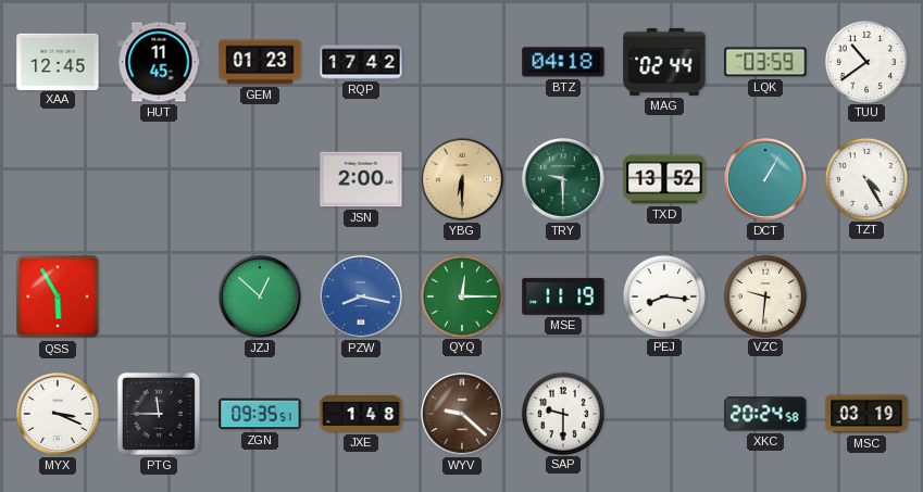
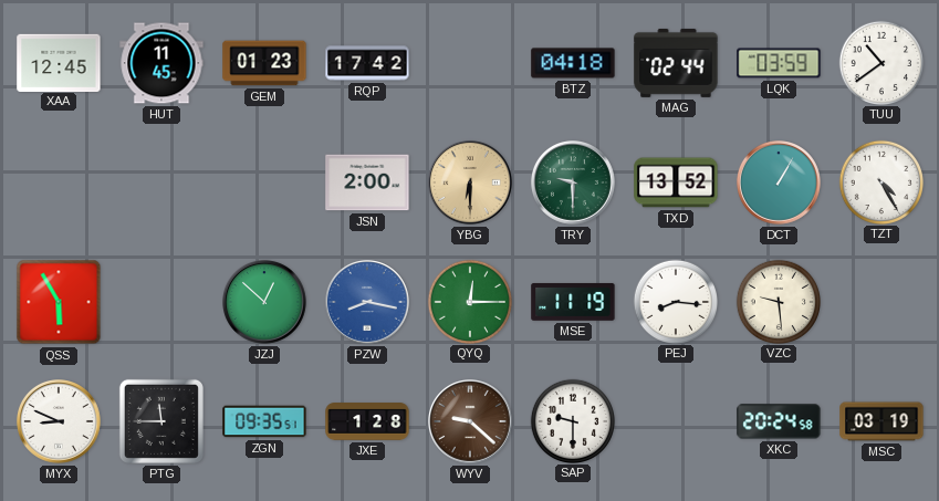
VZC: 9:31 -> 9:29 (778, 301)
MYX: 3:19 -> 8:49 (60, 422)
JXE: 1:48 -> 1:28 (367, 421)
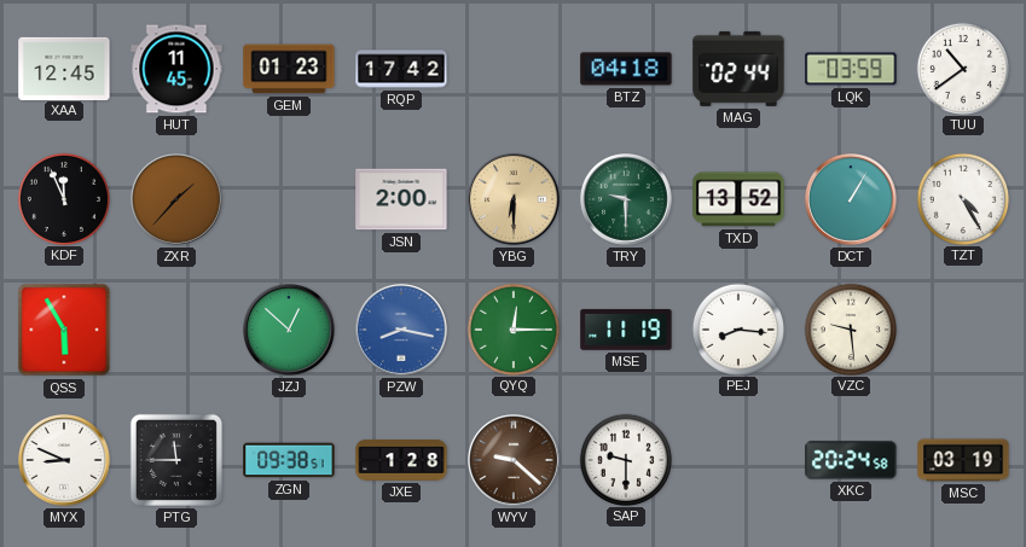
KDF: none -> 11:56 (63, 198)
ZXR: none -> 1:37 (178, 200)
ZGN: 09:35 -> 09:38 (289, 460)
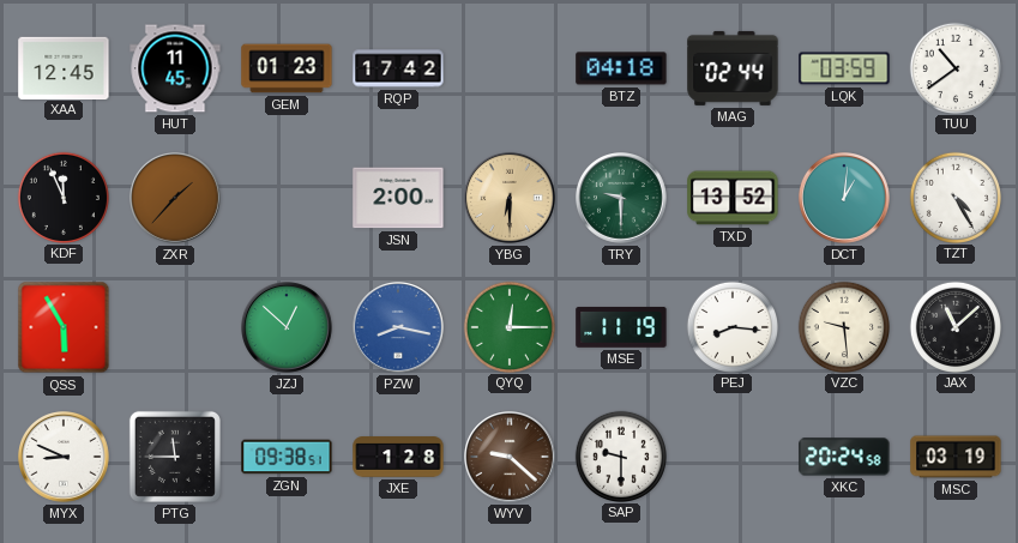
DCT: 1:05 -> 1:01 (845, 199)
JAX: none -> 11:08 (954, 326)
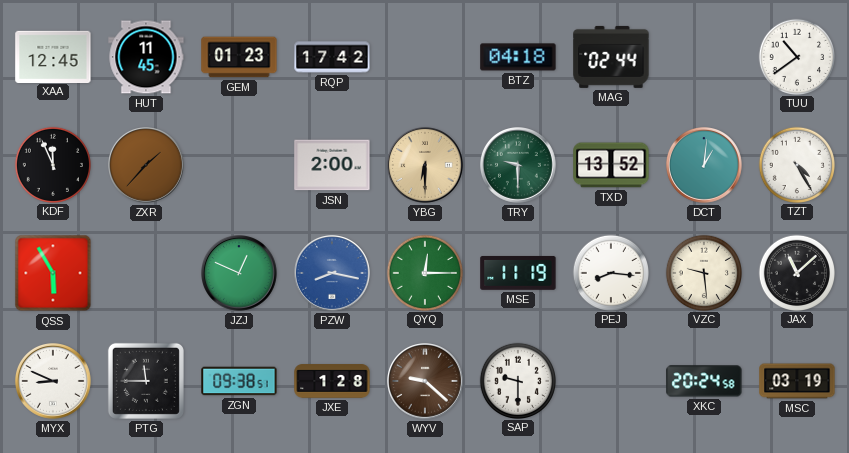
LQK: 03:59 -> none (844, 68)
JZJ: 12:52 -> 12:49 (240, 274)
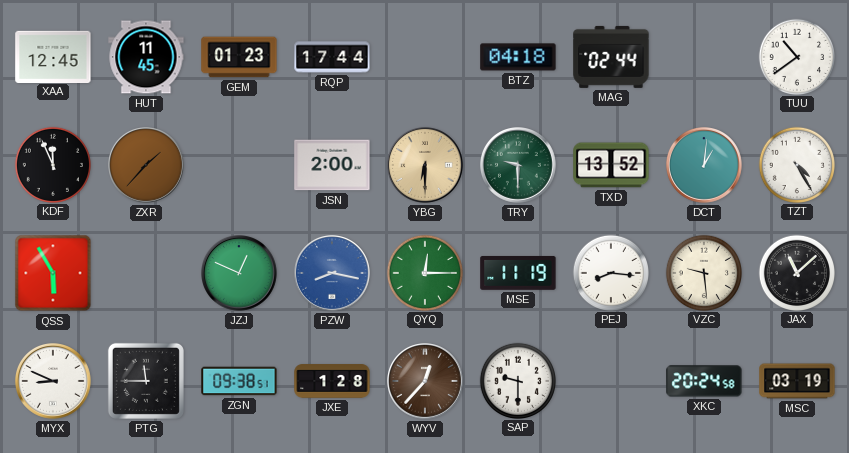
RQP: 17:42 -> 17:44 (332, 57)
WYV: 9:22 -> 12:37 (426, 382)
